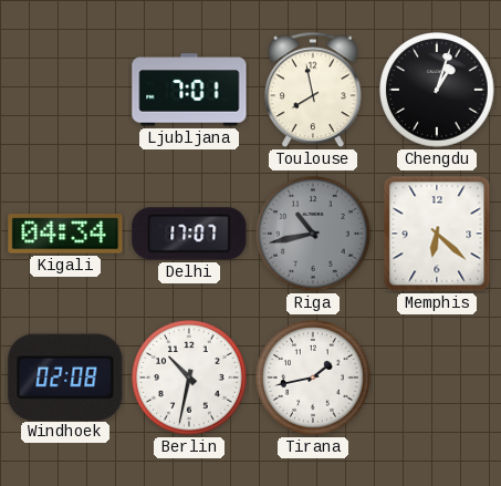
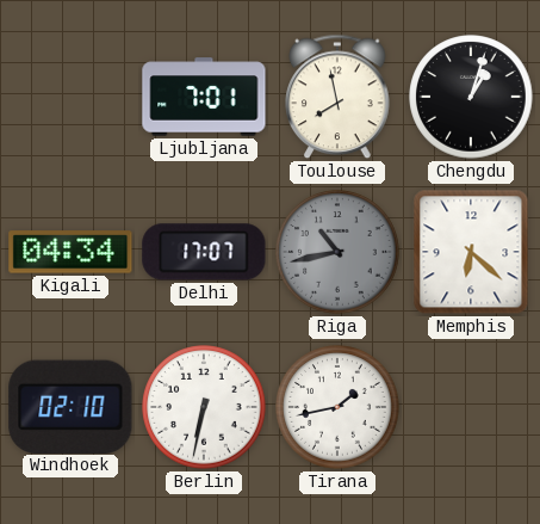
Windhoek: 02:08 -> 02:10 (70, 406)
Berlin: 10:32 -> 6:32 (204, 407)
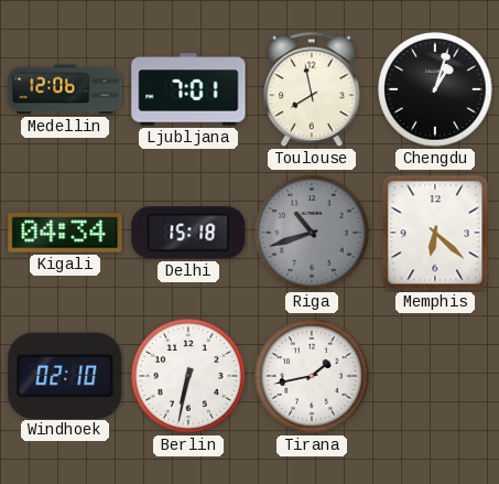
Medellin: none -> 12:06 (65, 89)
Delhi: 17:07 -> 15:18 (188, 233)
Riga: 10:43 -> 10:42 (312, 233)
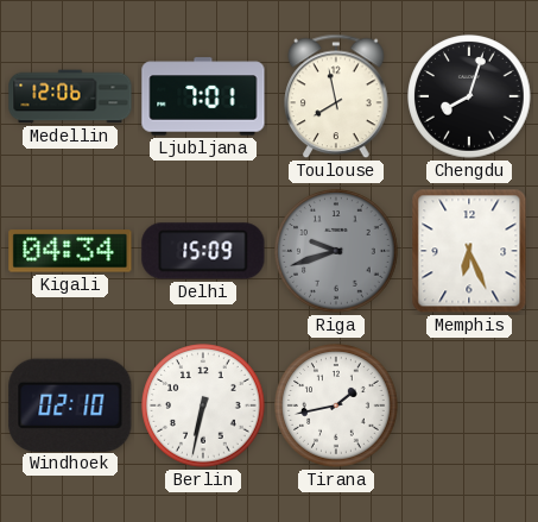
Chengdu: 1:03 -> 8:03 (469, 96)
Delhi: 15:18 -> 15:09 (203, 251)
Riga: 10:42 -> 9:42 (336, 251)
Memphis: 6:22 -> 6:26 (469, 251)
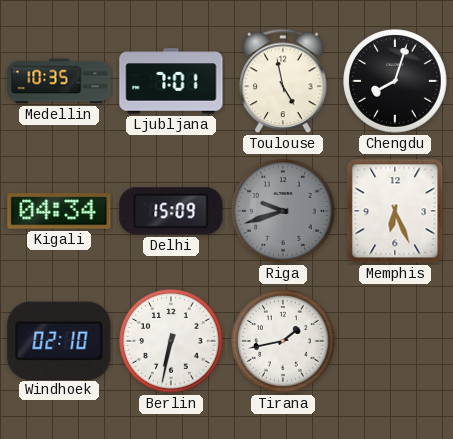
Medellin: 12:06 -> 10:35 (59, 81)
Toulouse: 7:58 -> 4:58 (283, 81)
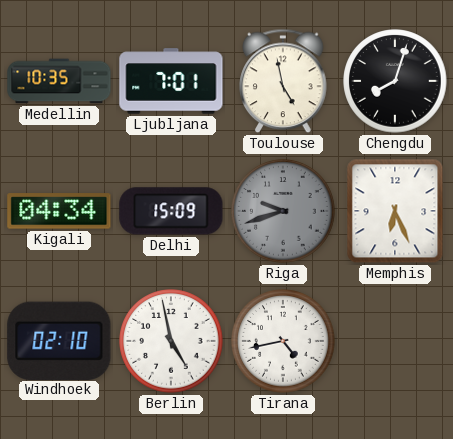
Berlin: 6:32 -> 4:58 (171, 341)
Tirana: 1:43 -> 4:43 (283, 341)
